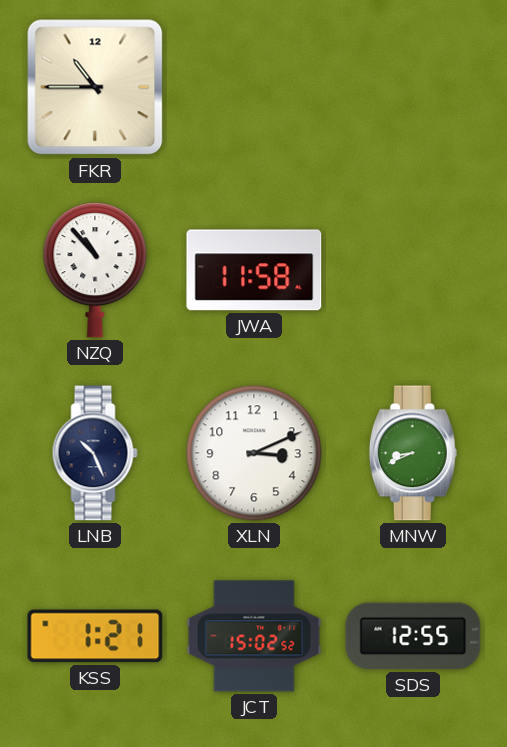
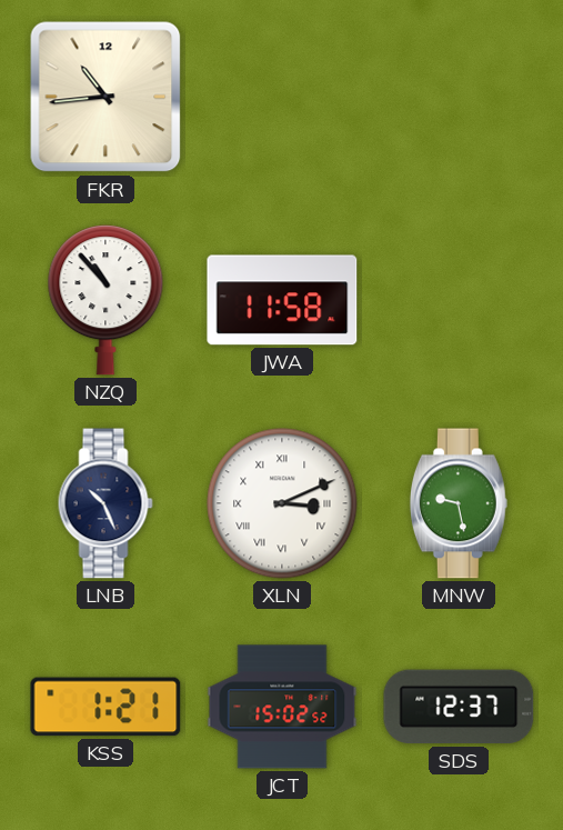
FKR: 10:45 -> 10:44 (105, 97)
XLN numerals: Arabic -> Roman (282, 503)
MNW: 8:41 -> 9:28 (459, 503)
SDS: 12:55 -> 12:37 (459, 707)
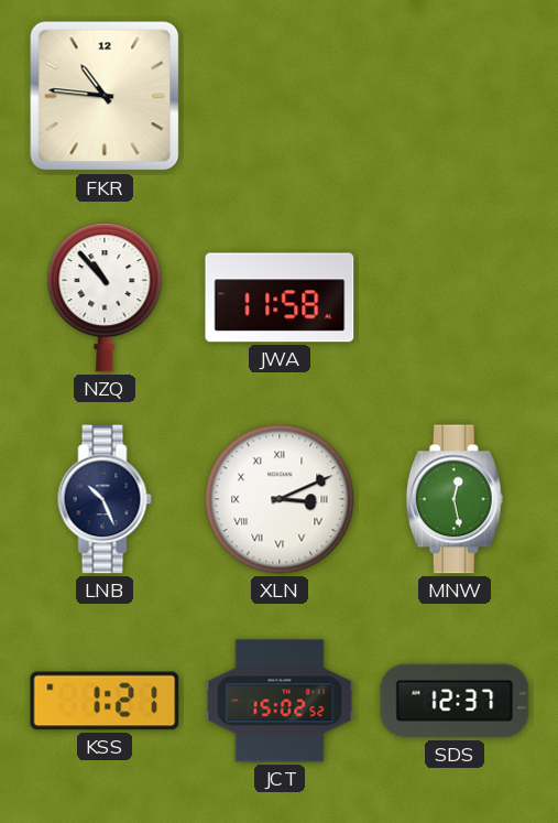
FKR: 10:44 -> 10:46 (105, 96)
MNW: 9:28 -> 12:28 (455, 499)
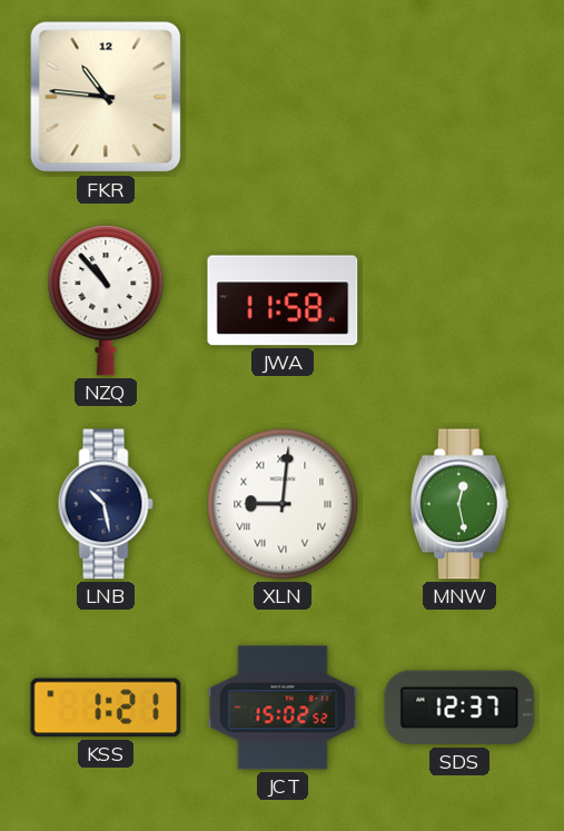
LNB: 10:26 -> 10:28 (106, 504)
XLN: 3:11 -> 9:01 (283, 504)
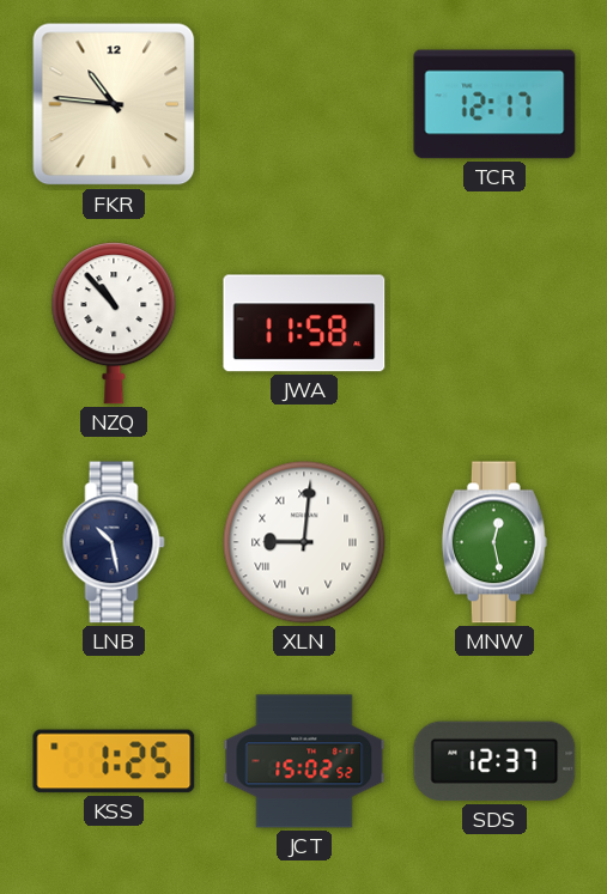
TCR: none -> 12:17 (494, 104)
KSS: 1:21 -> 1:25 (114, 761)
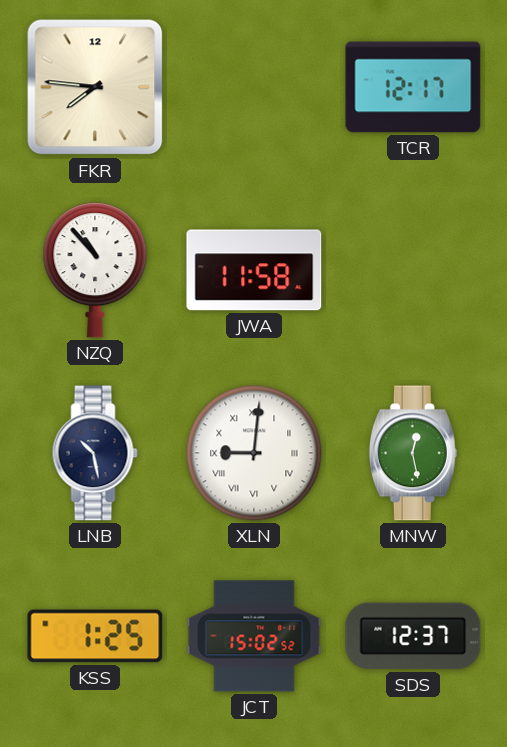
FKR: 10:46 -> 7:46 (95, 87)
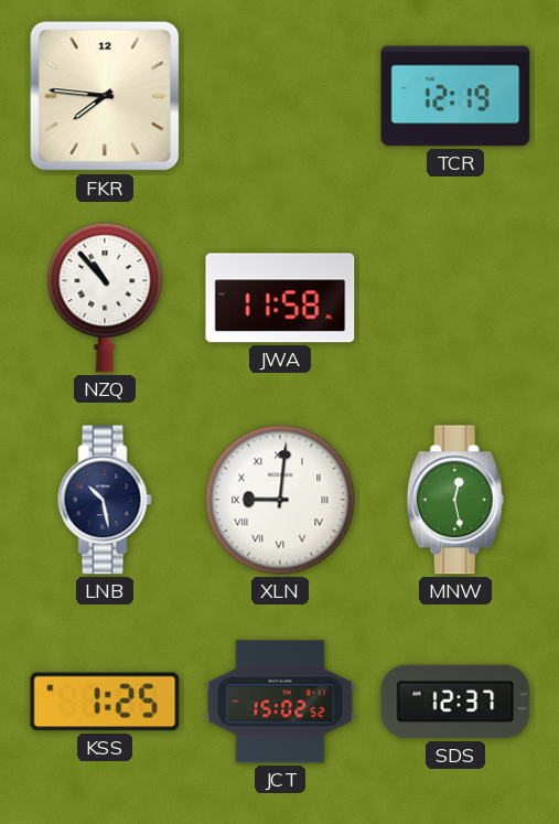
TCR: 12:17 -> 12:19 (455, 96)
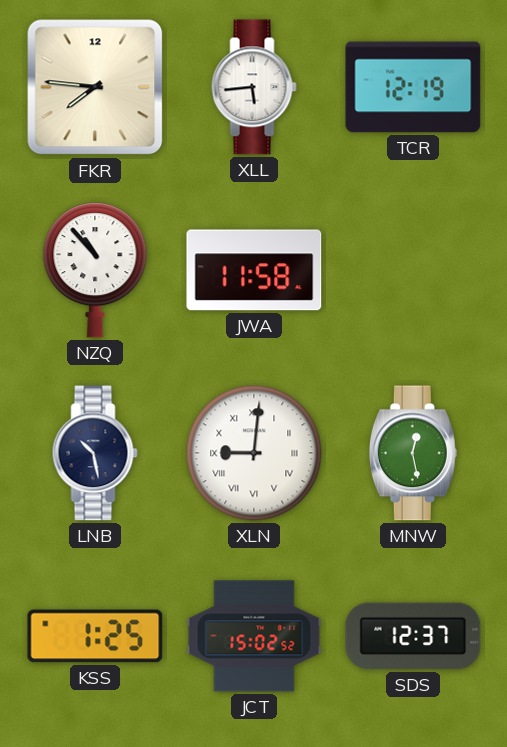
XLL: none -> 5:44 (254, 87)
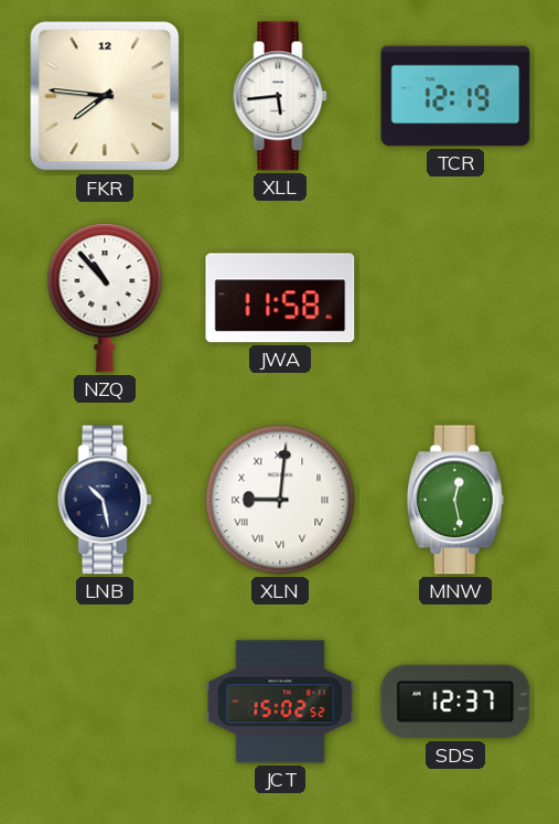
KSS: 1:25 -> none (95, 636)
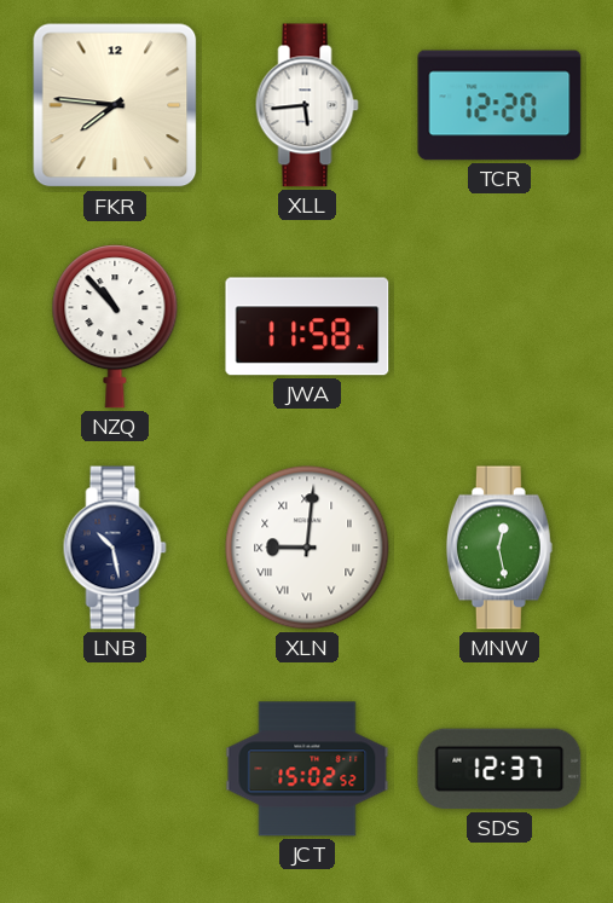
TCR: 12:19 -> 12:20 (499, 105)
